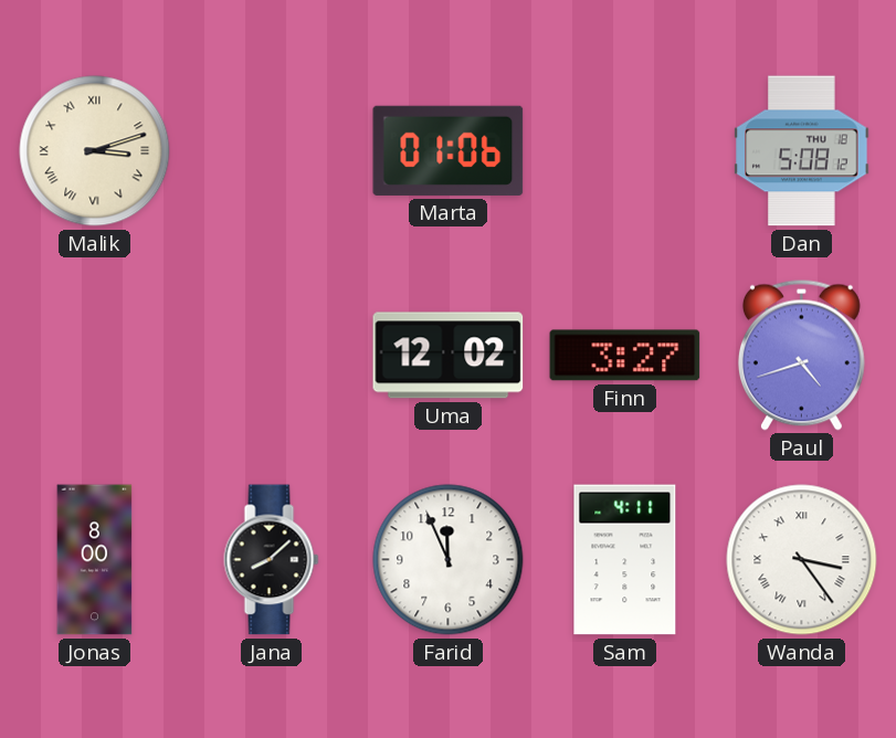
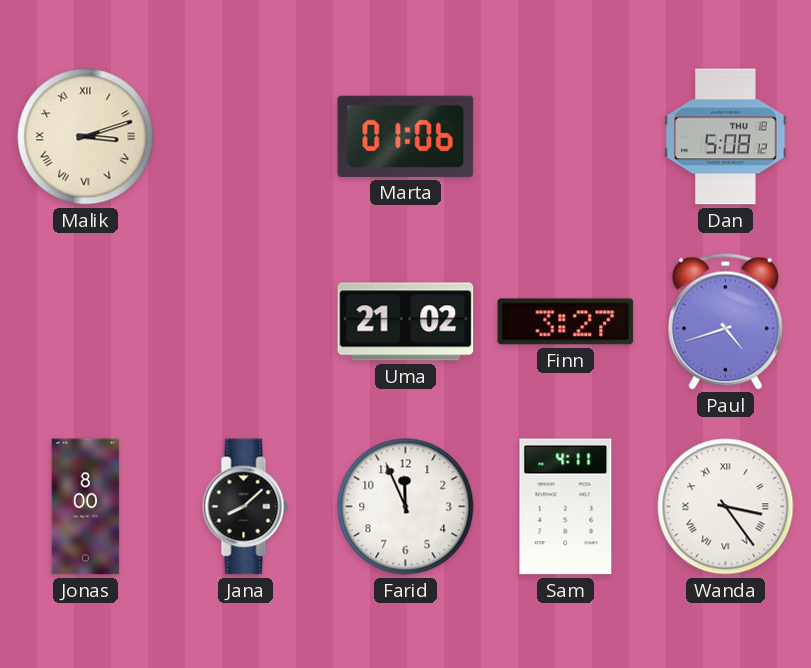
Uma: 12:02 -> 21:02 (406, 322)
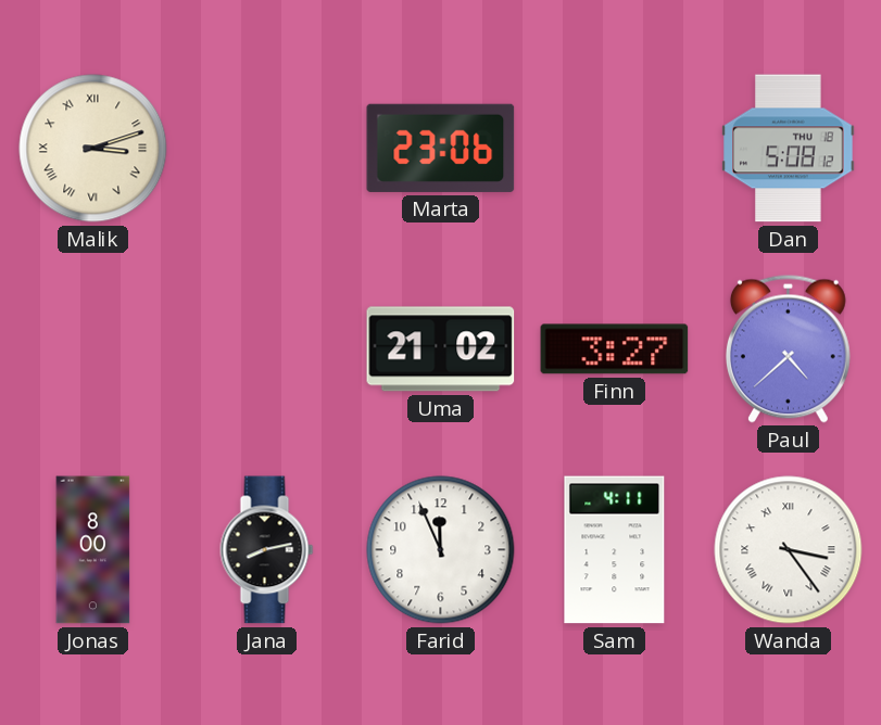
Marta: 01:06 -> 23:06 (441, 148)
Paul: 4:42 -> 4:38 (788, 348)
Jana: 8:08 -> 8:13 (267, 550)
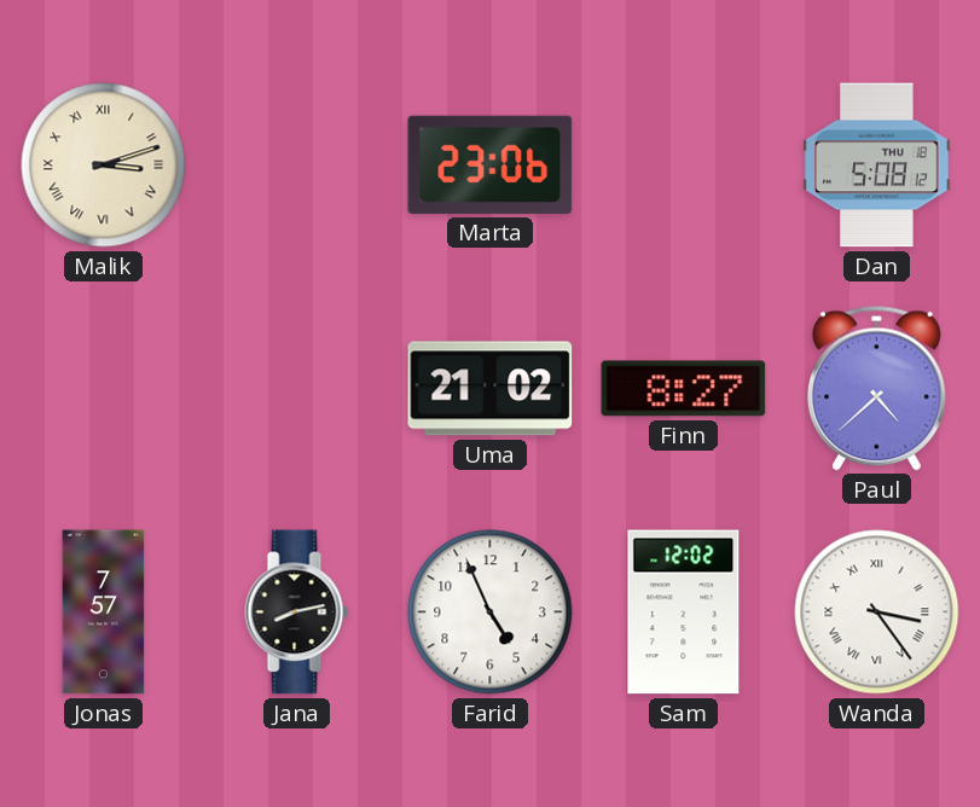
Finn: 3:27 -> 8:27 (684, 389)
Jonas: 8:00 -> 7:57 (104, 612)
Farid: 11:56 -> 4:56 (491, 612)
Sam: 4:11 -> 12:02 (684, 612)
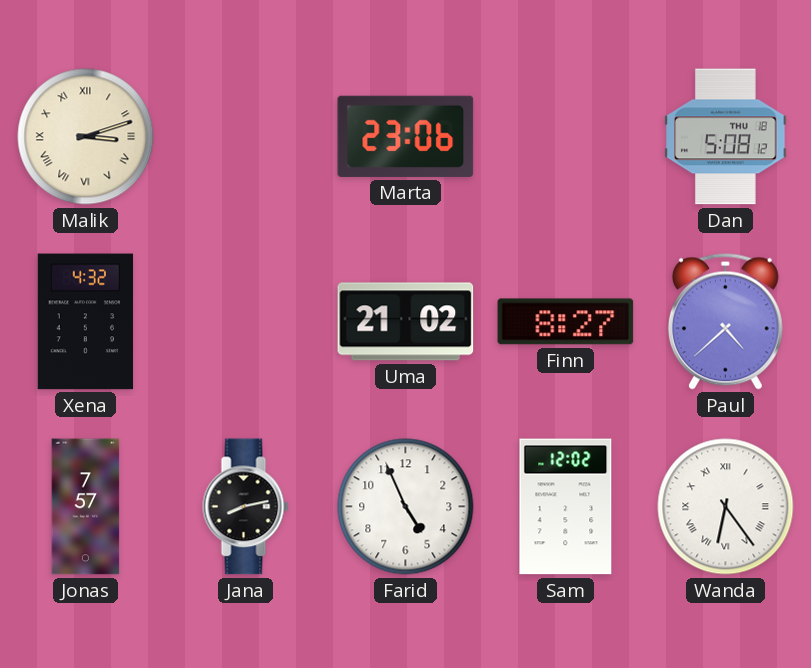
Xena: none -> 4:32 (86, 322)
Wanda: 3:24 -> 6:24 (726, 507)
